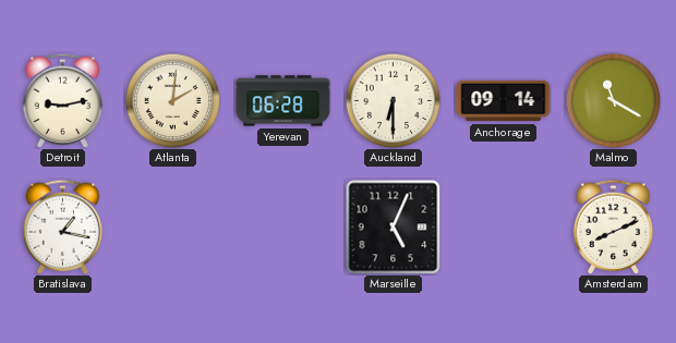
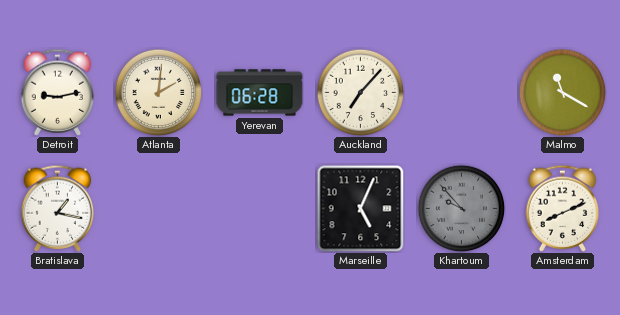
Auckland: 6:30 -> 7:07 (360, 92)
Anchorage: 09:14 -> none (504, 101)
Khartoum: none -> 9:53 (461, 208)
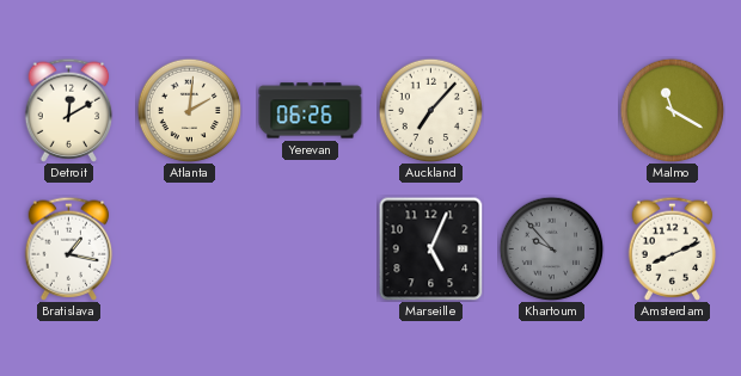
Detroit: 9:13 -> 12:10 (69, 110)
Yerevan: 06:28 -> 06:26 (311, 111)
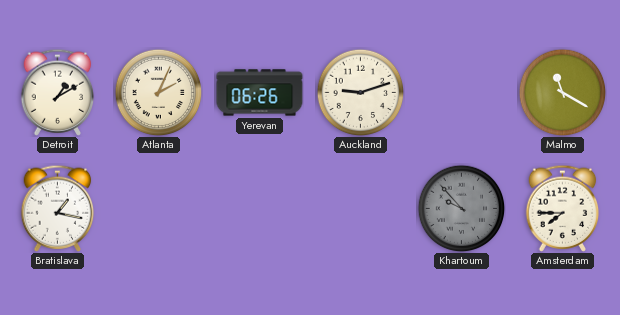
Detroit: 12:10 -> 1:10 (58, 92)
Atlanta: 2:01 -> 2:04 (158, 92)
Auckland: 7:07 -> 9:12 (360, 92)
Marseille: 5:04 -> none (430, 248)
Amsterdam: 8:11 -> 7:45 (563, 208)
